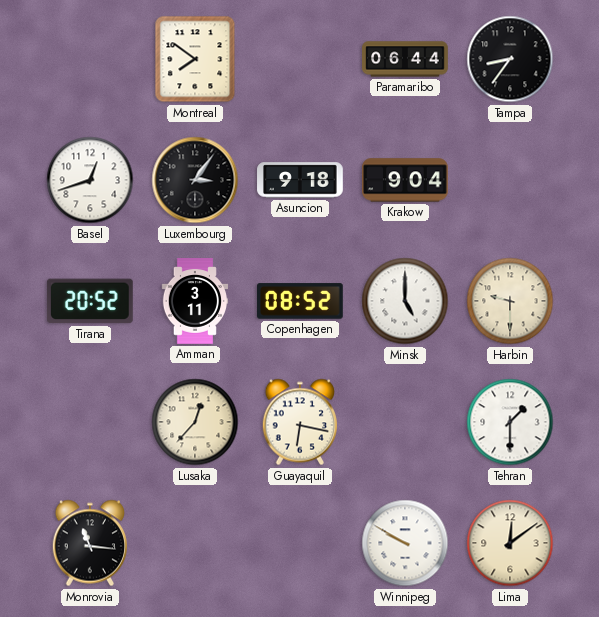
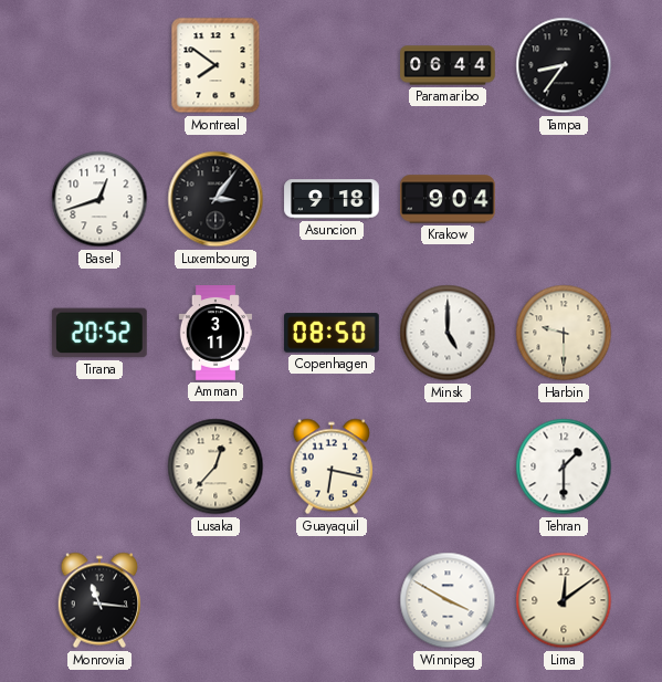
Copenhagen: 08:52 -> 08:50 (333, 333)
Winnipeg: 9:50 -> 3:50 (448, 600)
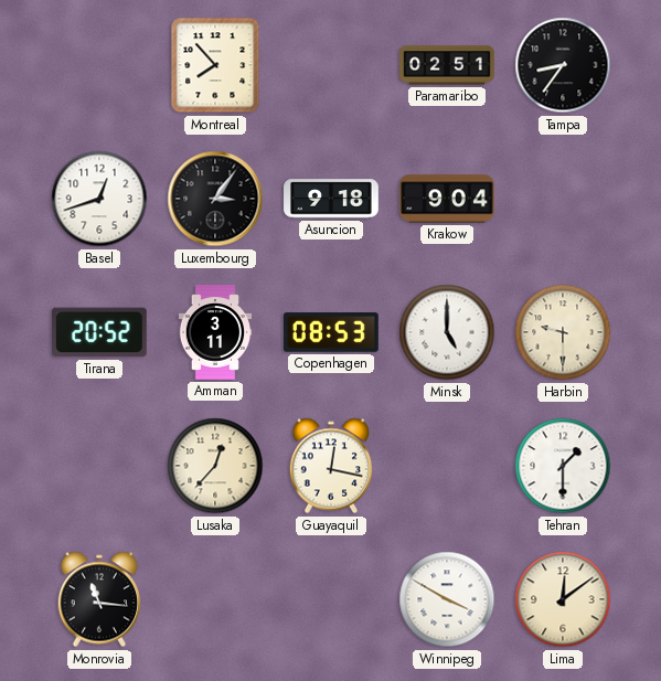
Montreal: 7:51 -> 7:53 (215, 65)
Paramaribo: 06:44 -> 02:51 (447, 65)
Copenhagen: 08:50 -> 08:53 (332, 332)
Guayaquil: 6:17 -> 12:17 (330, 466)
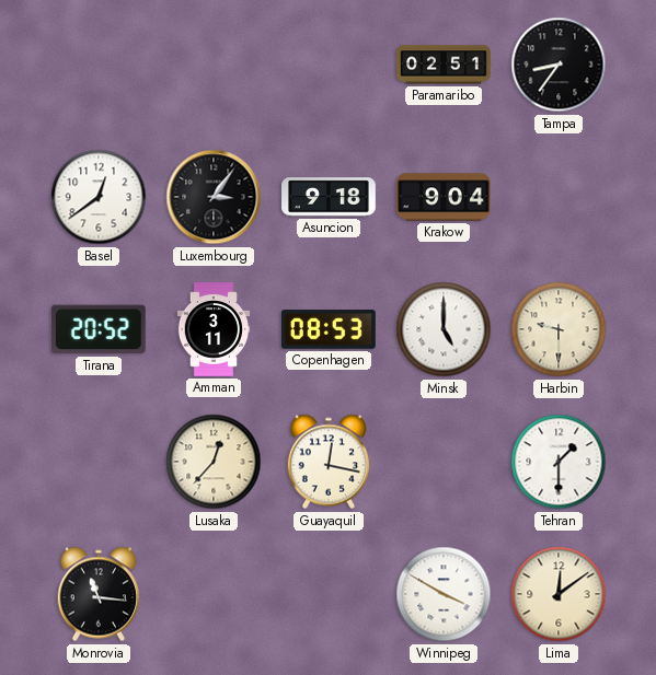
Montreal: 7:53 -> none (215, 65)
Basel: 12:42 -> 12:39 (99, 197)
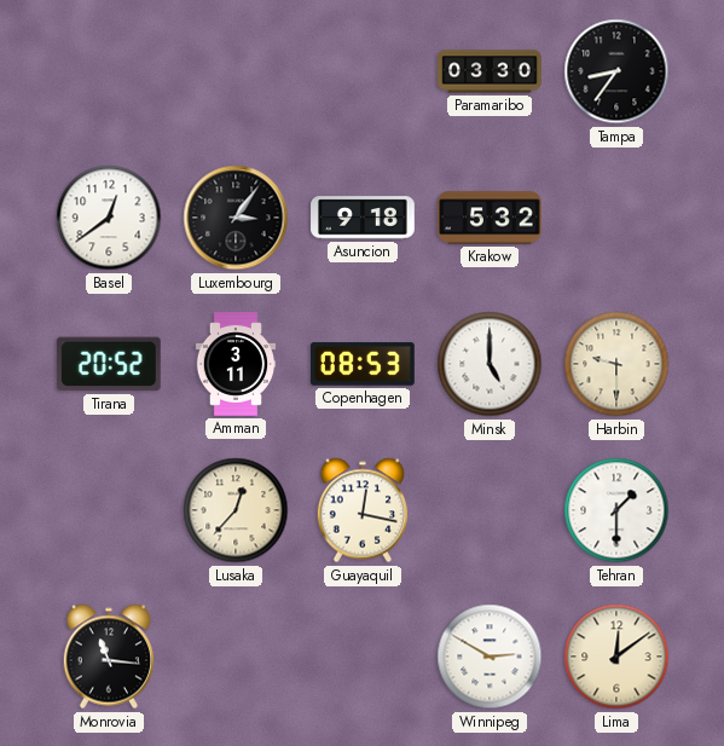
Paramaribo: 02:51 -> 03:30 (490, 71)
Krakow: 9:04 -> 5:32 (490, 218)
Winnipeg: 3:50 -> 2:50 (490, 657)
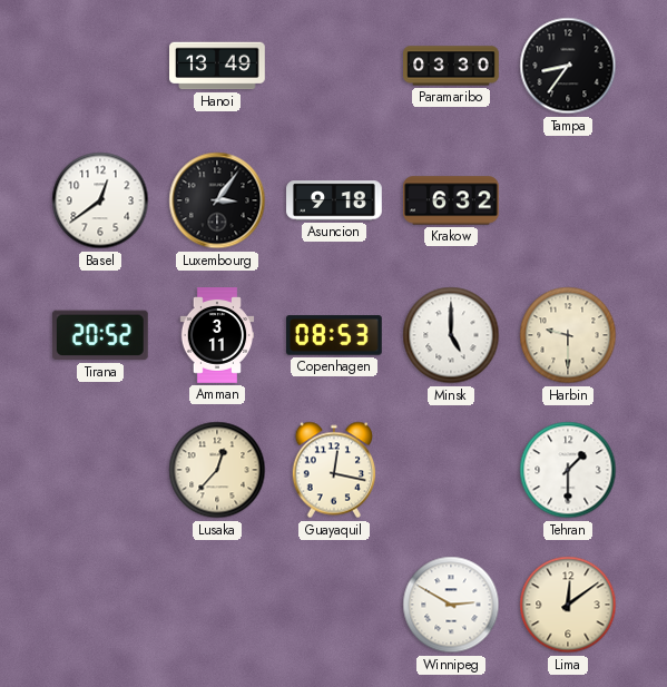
Hanoi: none -> 13:49 (217, 66)
Krakow: 5:32 -> 6:32 (451, 200)
Monrovia: 11:16 -> none (108, 657)
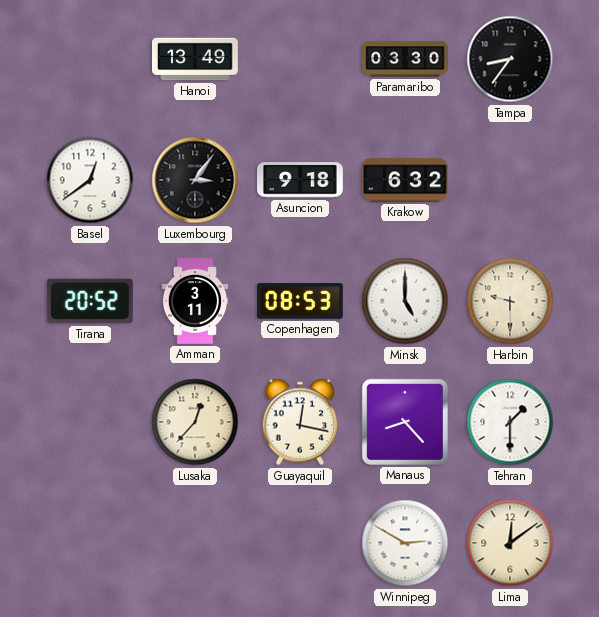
Manaus: none -> 8:23 (405, 422)
